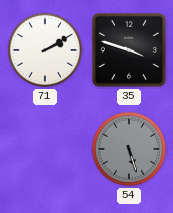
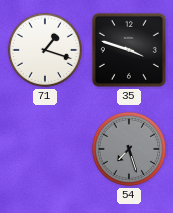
71: 2:10 -> 1:18 (45, 50)
54: 5:27 -> 7:27 (129, 149)
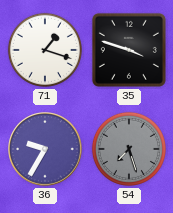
36: none -> 9:35 (45, 149)
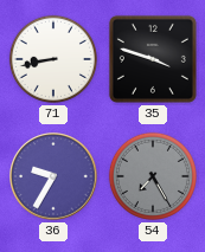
71: 1:18 -> 8:43 (53, 59)
54: 7:27 -> 7:25 (153, 176)
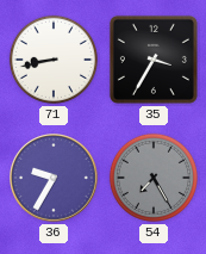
35: 3:48 -> 3:35 (154, 60)
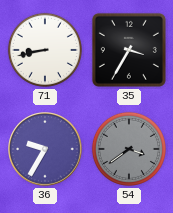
54: 7:25 -> 3:39 (129, 149)
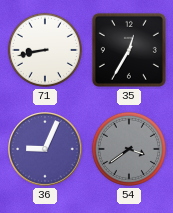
35: 3:35 -> 12:35 (129, 50)
36: 9:35 -> 9:04 (45, 149)
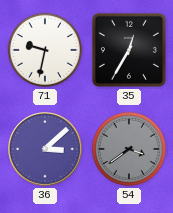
71: 8:43 -> 9:32 (45, 50)
36: 9:04 -> 3:08 (45, 149)
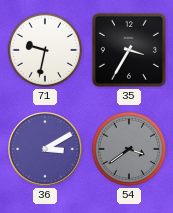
35: 12:35 -> 3:35 (129, 50)
36: 3:08 -> 3:10 (45, 149)
